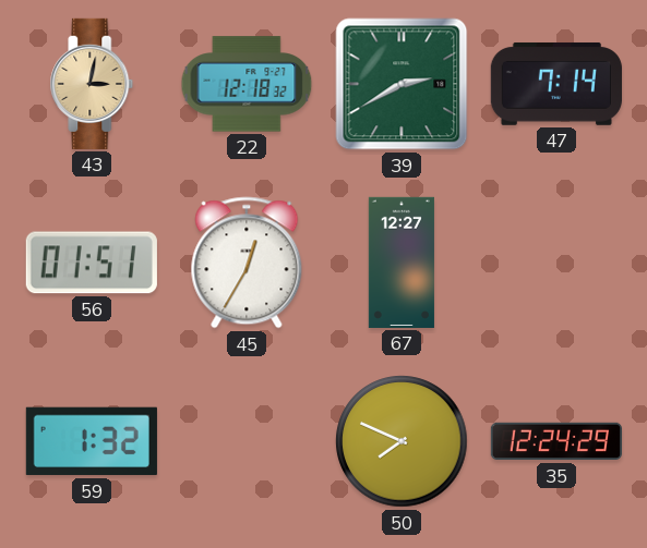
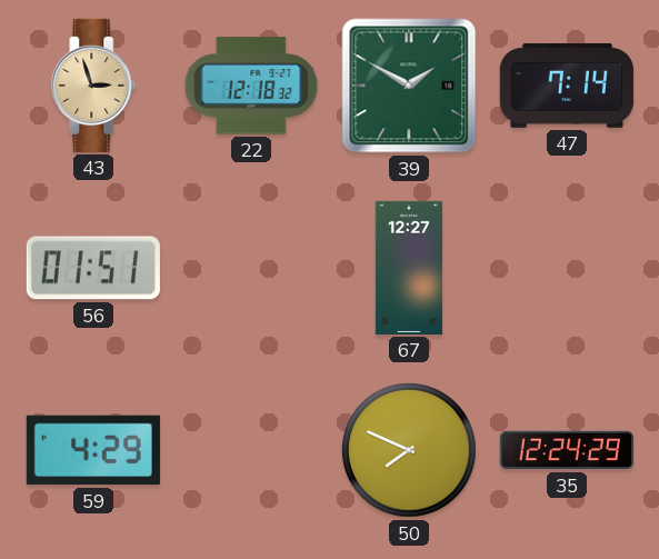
43: 3:02 -> 2:57 (93, 86)
39: 2:40 -> 1:50 (409, 86)
45: 12:35 -> none (247, 263)
59: 1:32 -> 4:29 (93, 450)
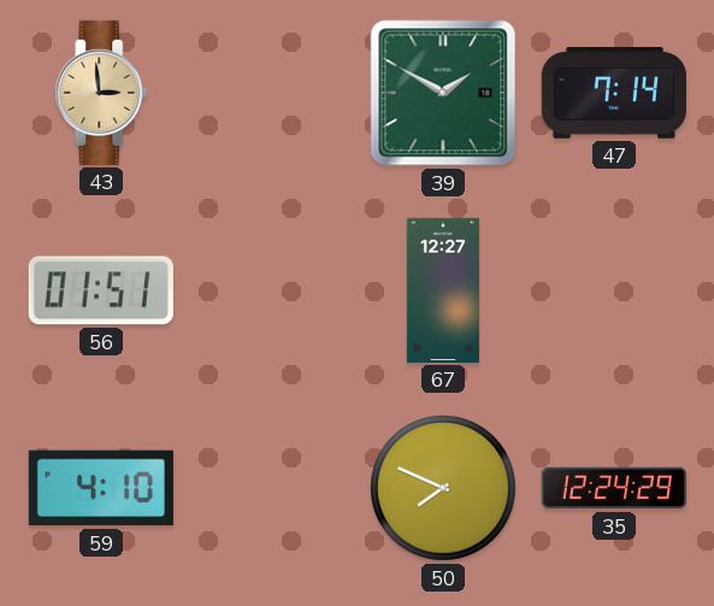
43: 2:57 -> 2:59 (101, 93)
22: 12:18 -> none (251, 86)
59: 4:29 -> 4:10 (101, 488)
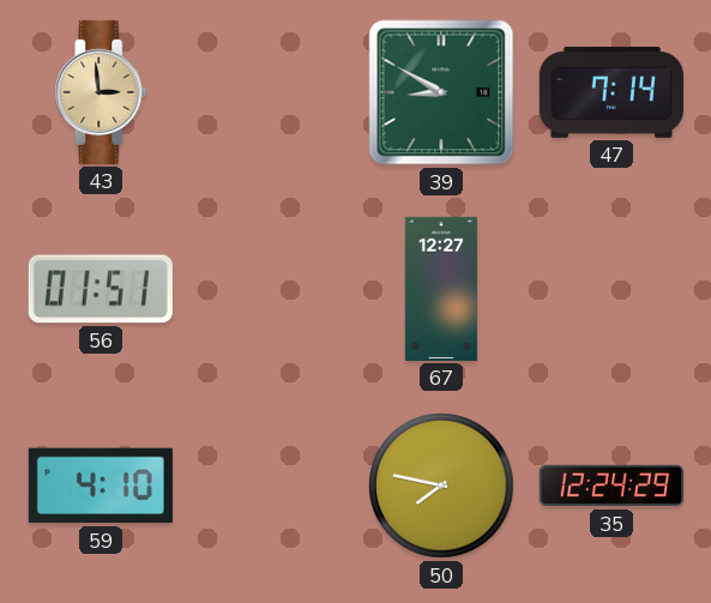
39: 1:50 -> 8:50 (441, 92)
50: 7:49 -> 7:47 (441, 486)
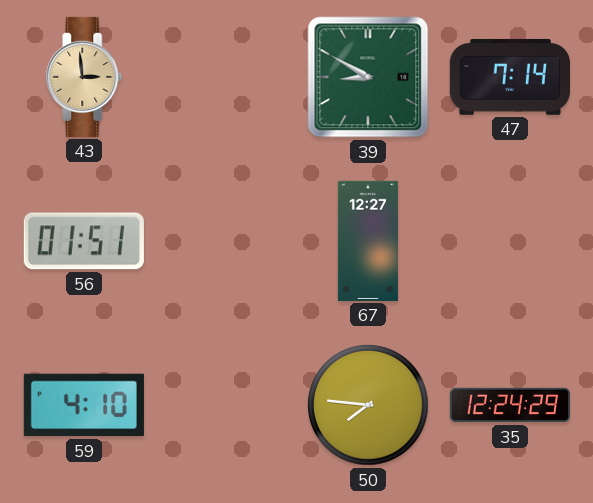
50: 7:47 -> 7:46 (368, 405)
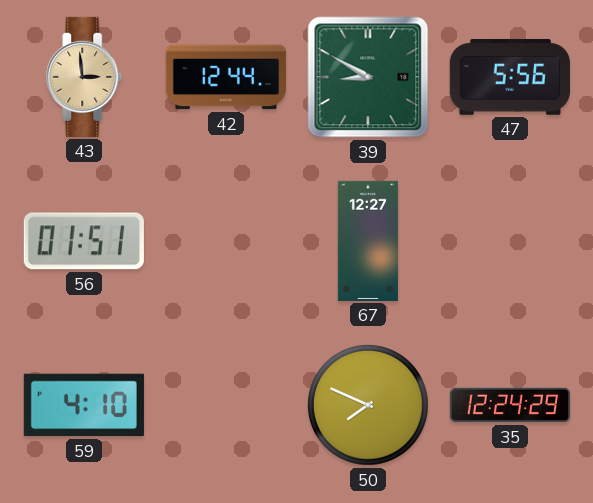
42: none -> 12:44 (226, 77)
47: 7:14 -> 5:56 (510, 77)
50: 7:46 -> 7:49 (368, 405)
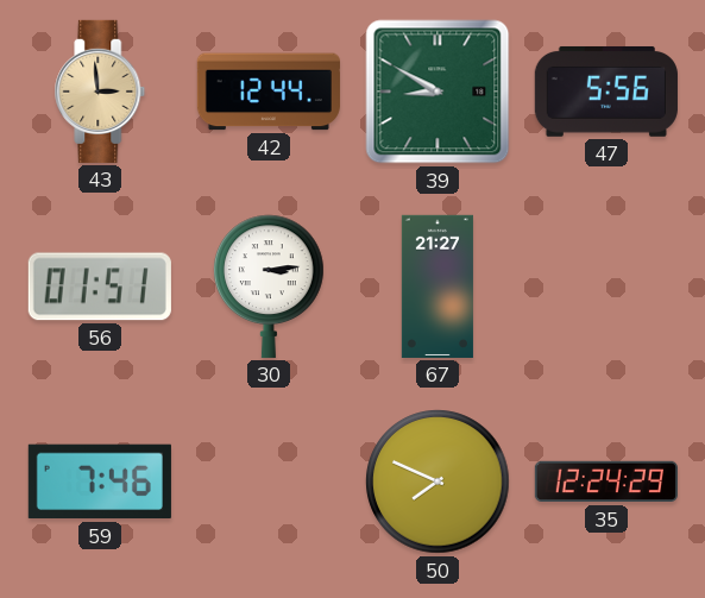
30: none -> 3:14 (270, 287)
67: 12:27 -> 21:27 (438, 287)
59: 4:10 -> 7:46 (100, 481)
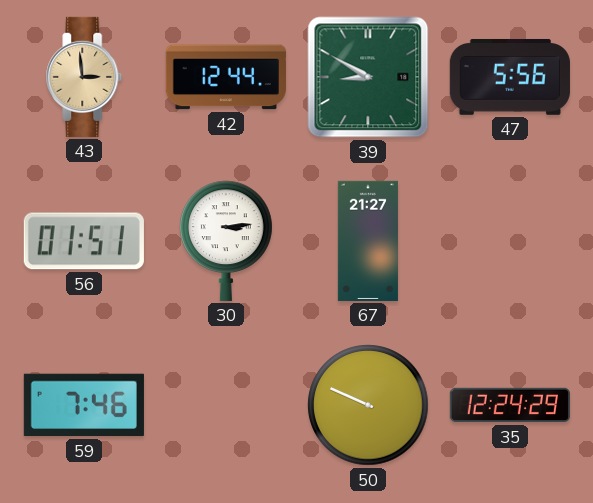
50: 7:49 -> 9:49 (368, 405)
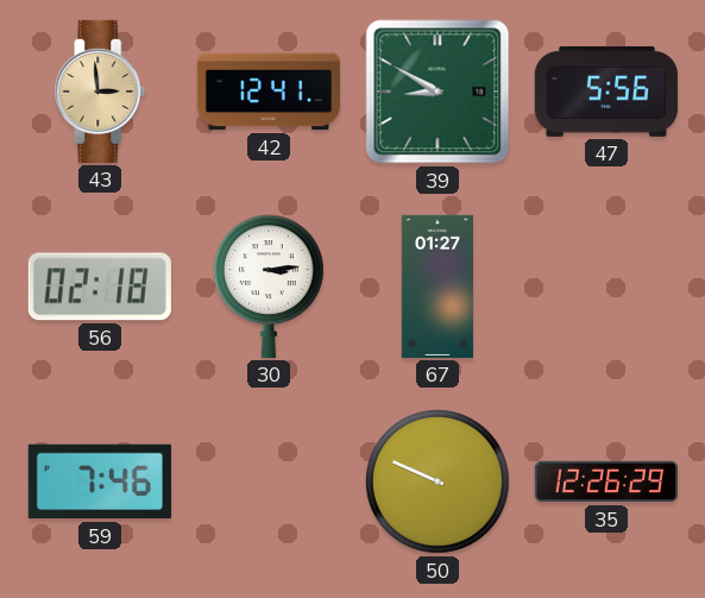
42: 12:44 -> 12:41 (269, 92)
56: 01:51 -> 02:18 (100, 287)
67: 21:27 -> 01:27 (438, 287)
35: 12:24 -> 12:26 (606, 481)
